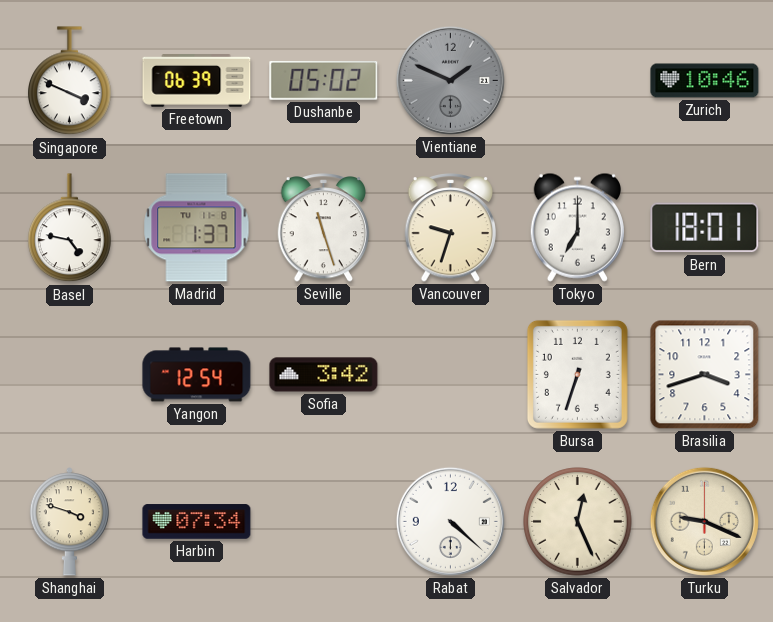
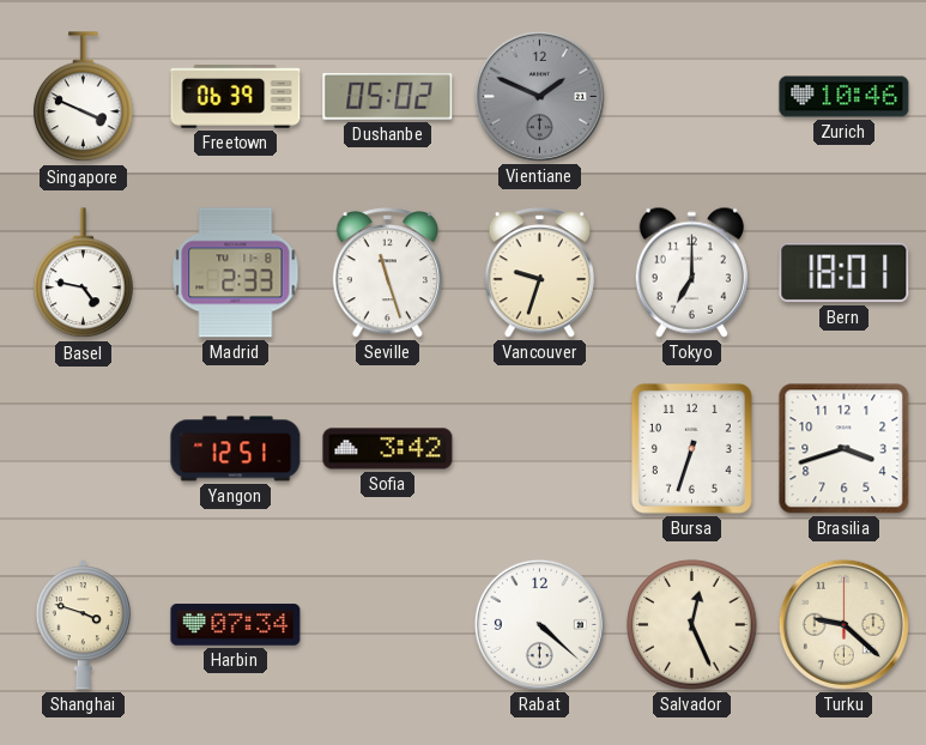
Madrid: 1:37 -> 2:33 (236, 273)
Yangon: 12:54 -> 12:51 (236, 449)
Turku: 9:19 -> 9:22 (843, 624)
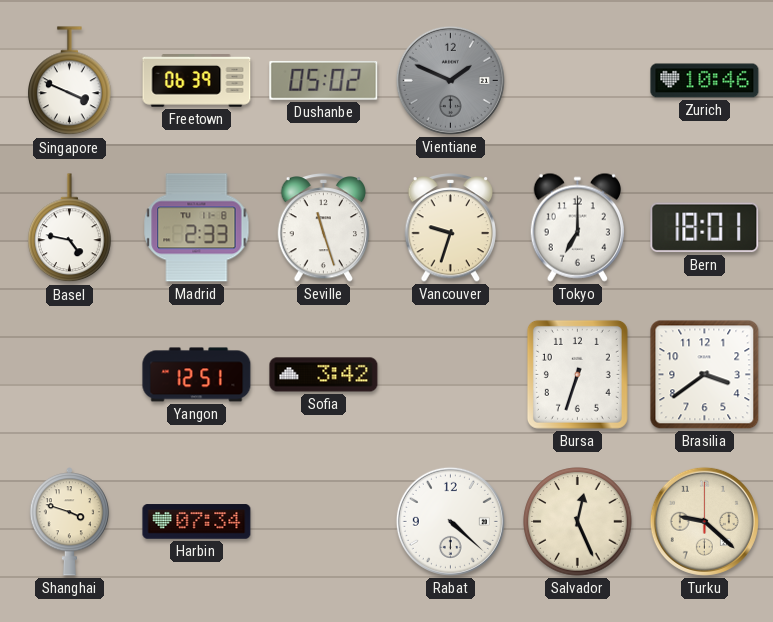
Brasilia: 3:42 -> 3:39 (705, 375)
